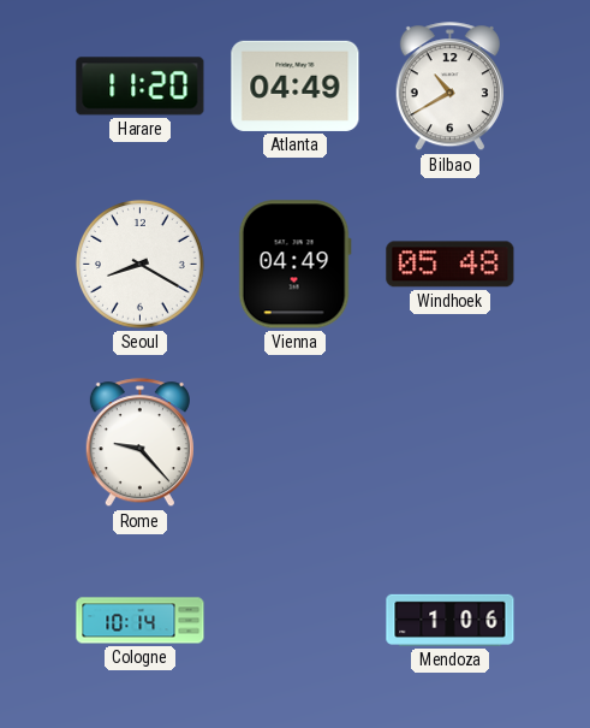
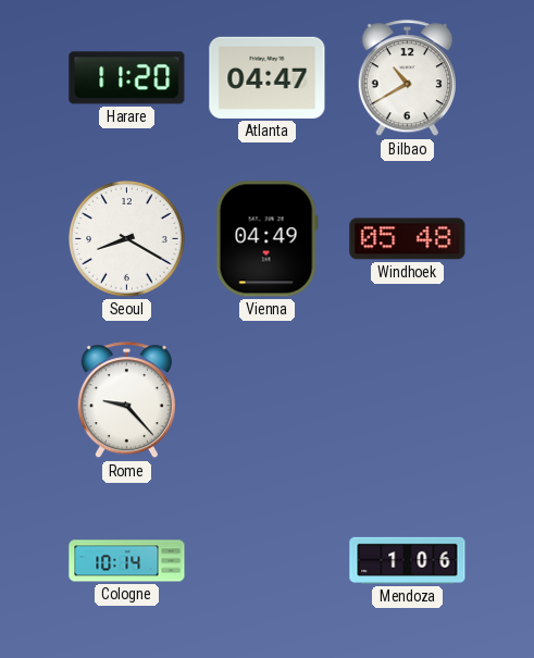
Atlanta: 04:49 -> 04:47 (268, 77)
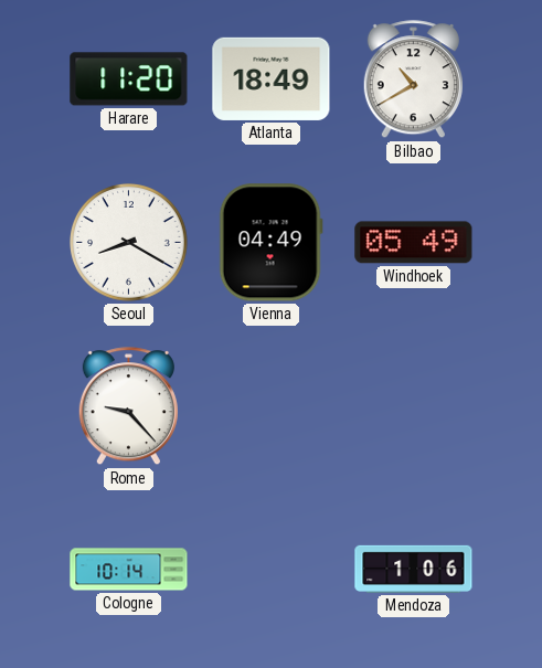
Atlanta: 04:47 -> 18:49 (272, 78)
Windhoek: 05:48 -> 05:49 (414, 243)
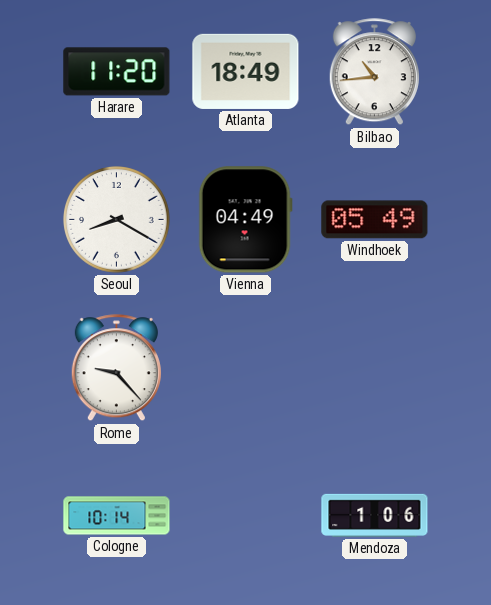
Bilbao: 10:40 -> 10:44 (374, 72)
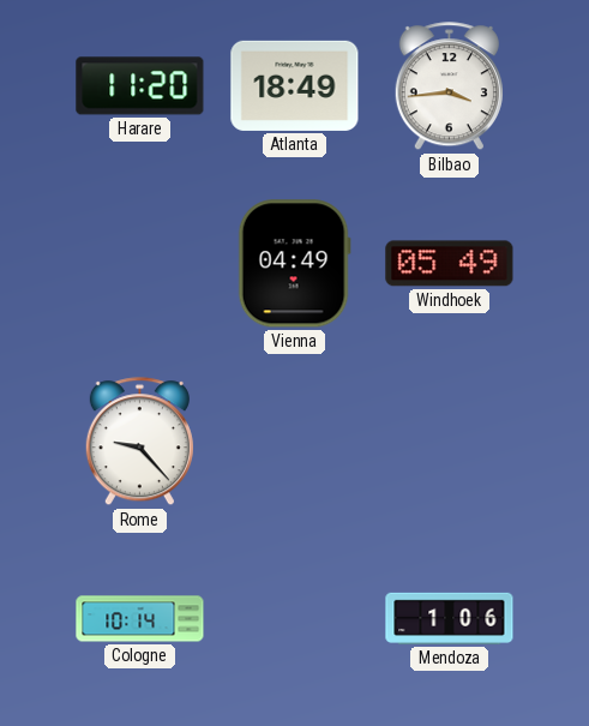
Bilbao: 10:44 -> 3:44 (449, 86)
Seoul: 8:20 -> none (117, 220)
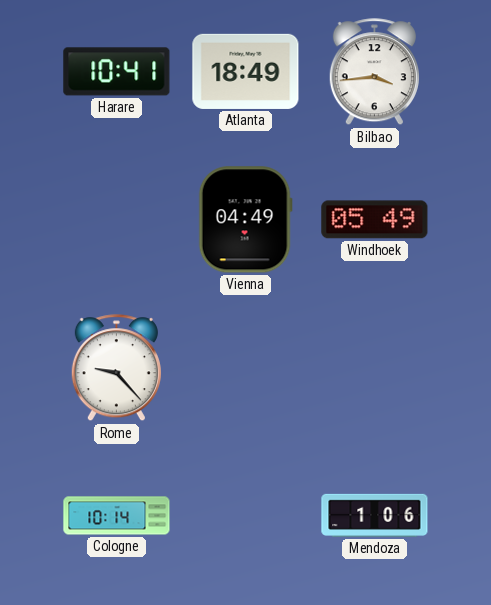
Harare: 11:20 -> 10:41 (117, 72)
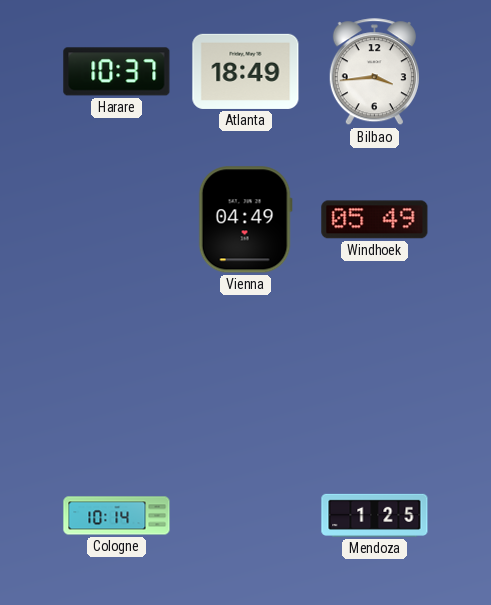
Harare: 10:41 -> 10:37 (117, 72)
Rome: 9:23 -> none (116, 368)
Mendoza: 1:06 -> 1:25 (375, 515)
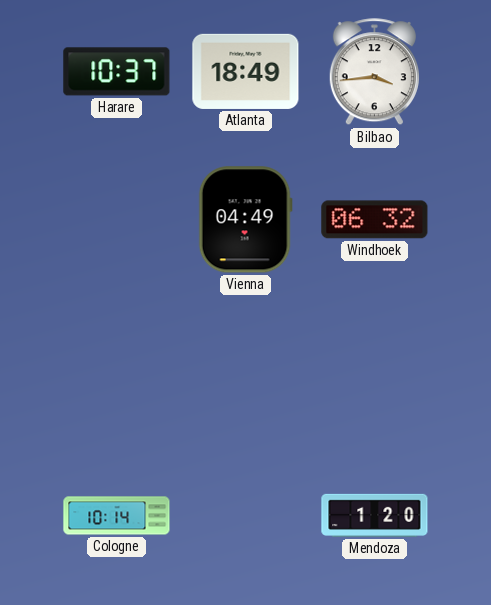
Windhoek: 05:49 -> 06:32 (375, 220)
Mendoza: 1:25 -> 1:20 (375, 515)
